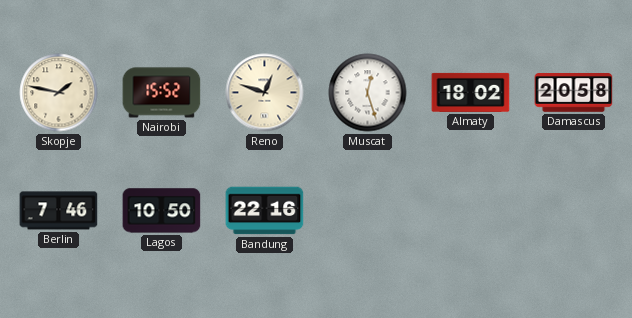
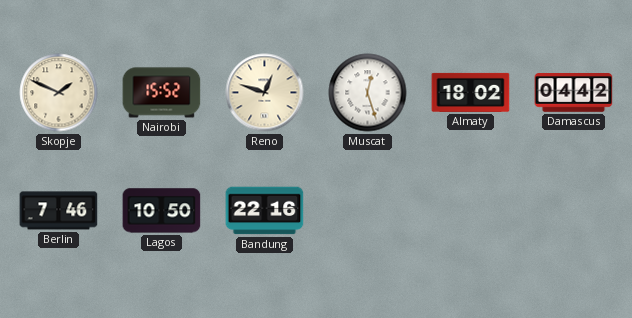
Skopje: 1:47 -> 1:49 (59, 93)
Damascus: 20:58 -> 04:42 (574, 93)
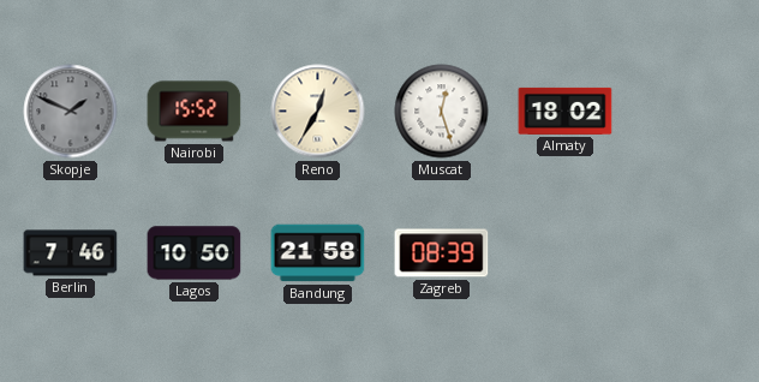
Skopje dial: cream -> grey (71, 112)
Reno: 12:48 -> 12:35 (318, 112)
Damascus: 04:42 -> none (574, 93)
Bandung: 22:16 -> 21:58 (318, 253)
Zagreb: none -> 08:39 (442, 253)
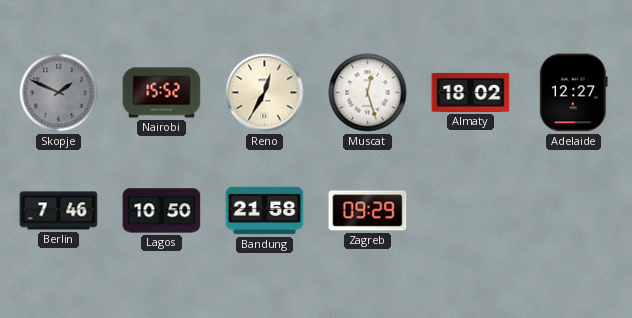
Adelaide: none -> 12:27 (573, 93)
Zagreb: 08:39 -> 09:29 (368, 211)
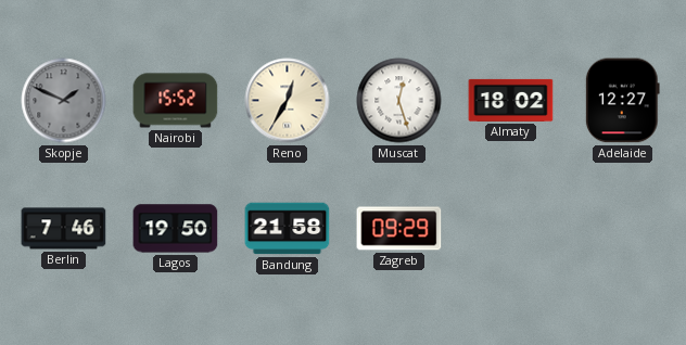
Lagos: 10:50 -> 19:50 (176, 229)
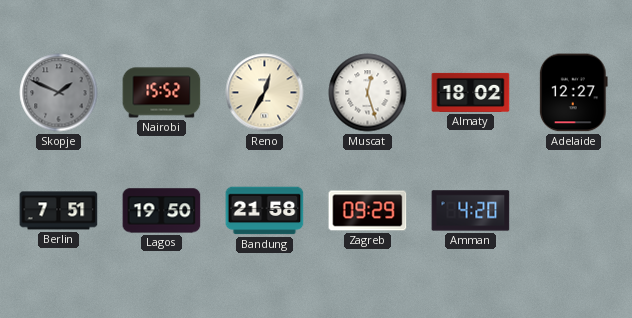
Berlin: 7:46 -> 7:51 (59, 211)
Amman: none -> 4:20 (471, 211)
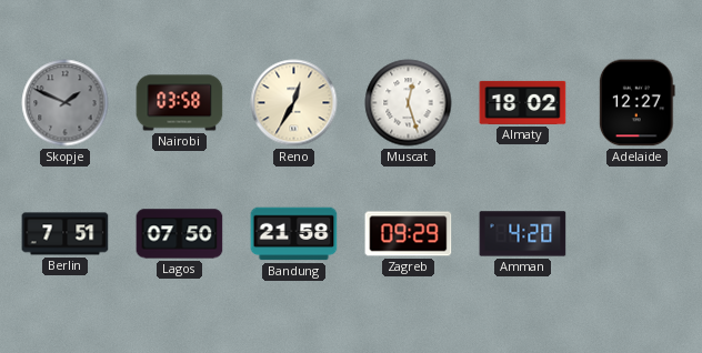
Nairobi: 15:52 -> 03:58 (180, 103)
Lagos: 19:50 -> 07:50 (180, 234)
